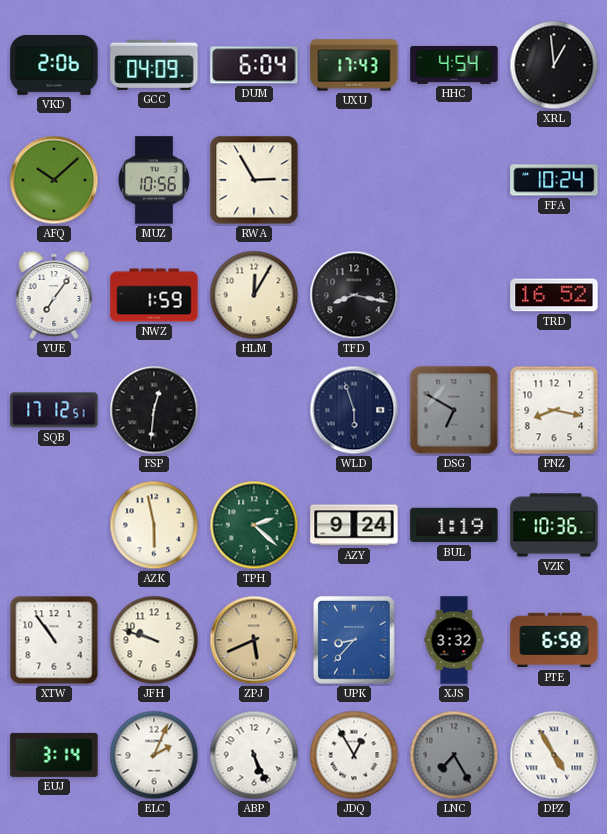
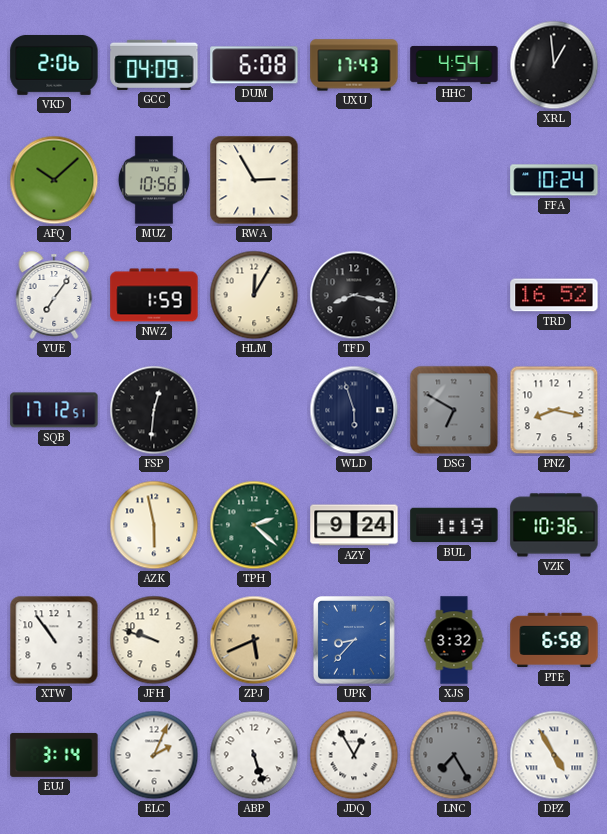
DUM: 6:04 -> 6:08 (254, 65)
ABP: 5:26 -> 5:27 (254, 755)
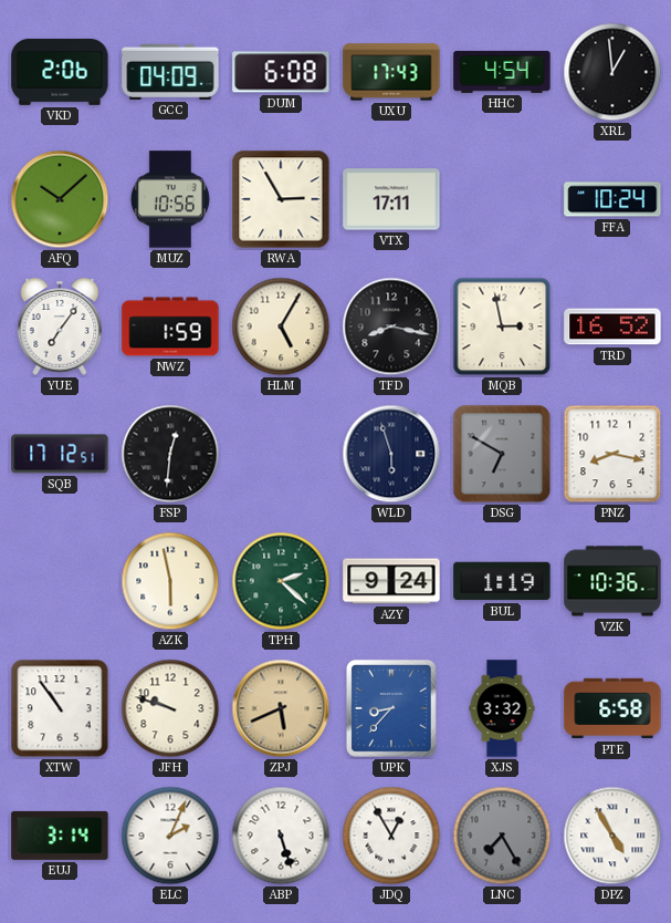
VTX: none -> 17:11 (391, 199)
HLM: 12:05 -> 5:05 (281, 326)
MQB: none -> 2:58 (502, 326)
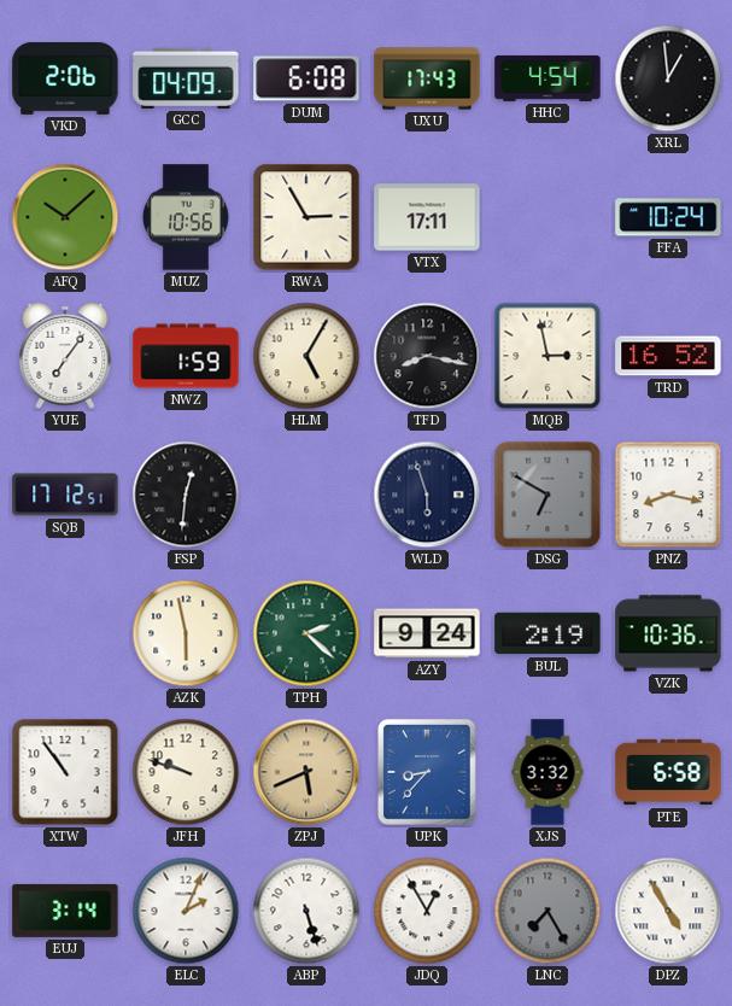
BUL: 1:19 -> 2:19 (547, 633)
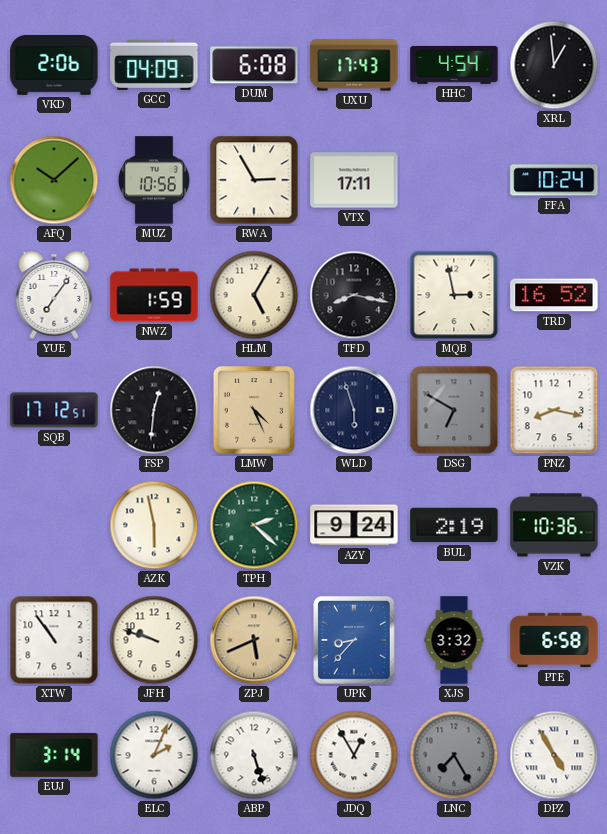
LMW: none -> 4:26 (254, 411)
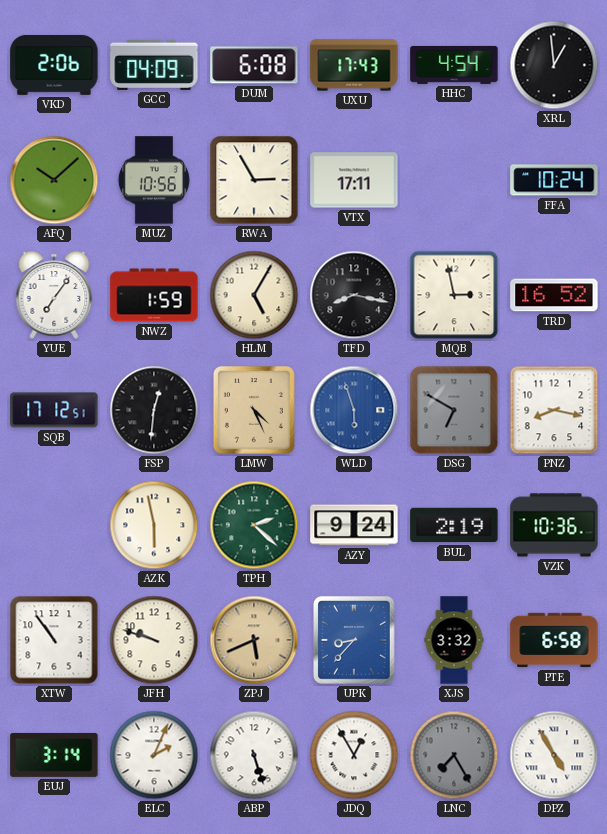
WLD dial: navy -> blue (354, 410)
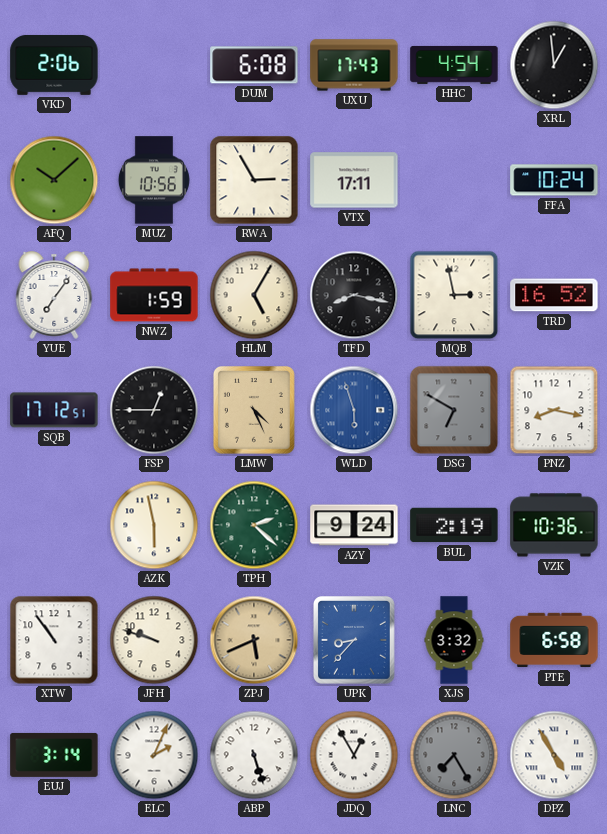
GCC: 04:09 -> none (154, 65)
FSP: 12:31 -> 12:45 (154, 410)
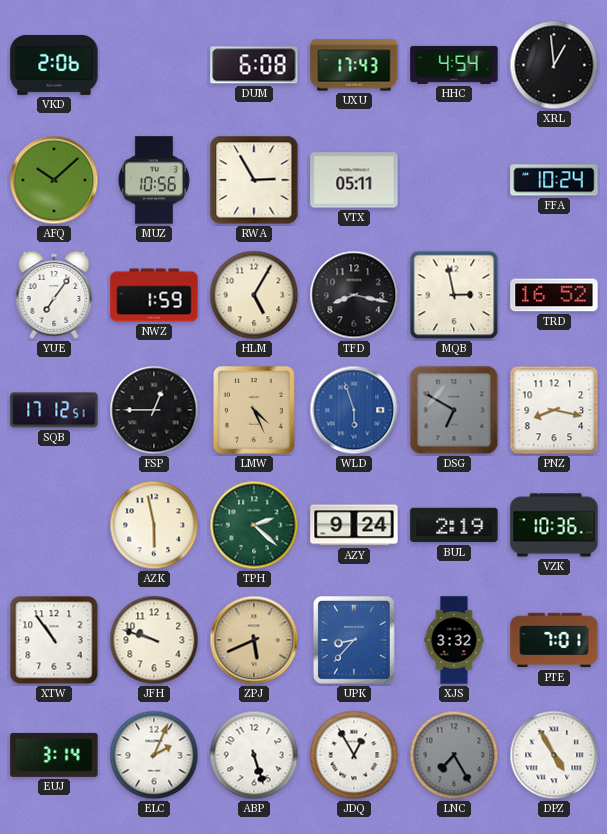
VTX: 17:11 -> 05:11 (354, 180)
PTE: 6:58 -> 7:01 (554, 640)
